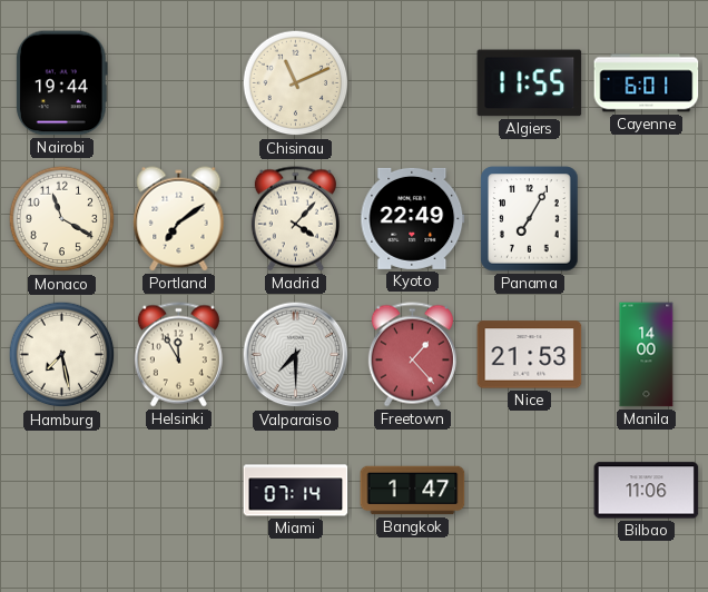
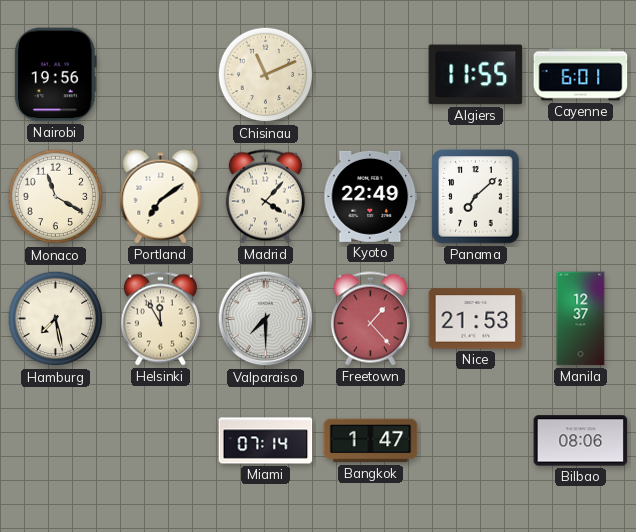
Nairobi: 19:44 -> 19:56 (55, 75)
Panama: 7:05 -> 7:08 (476, 197)
Manila: 14:00 -> 12:37 (581, 319)
Bilbao: 11:06 -> 08:06 (581, 441)
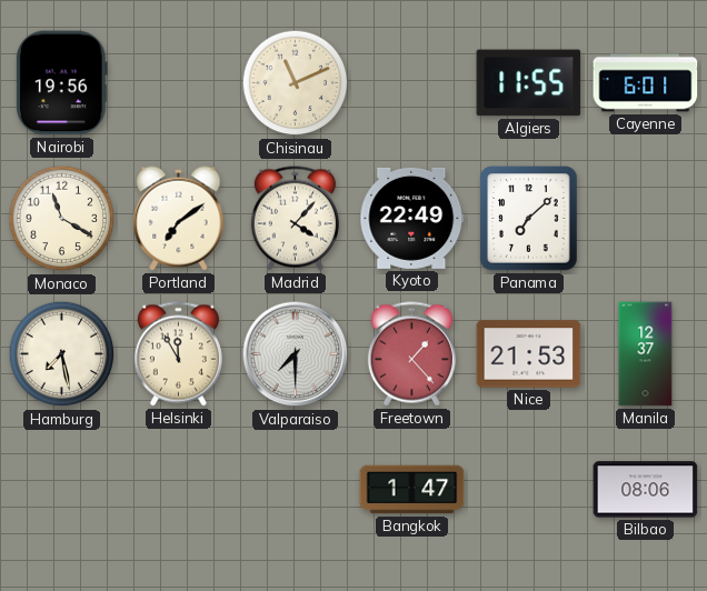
Miami: 07:14 -> none (266, 441)
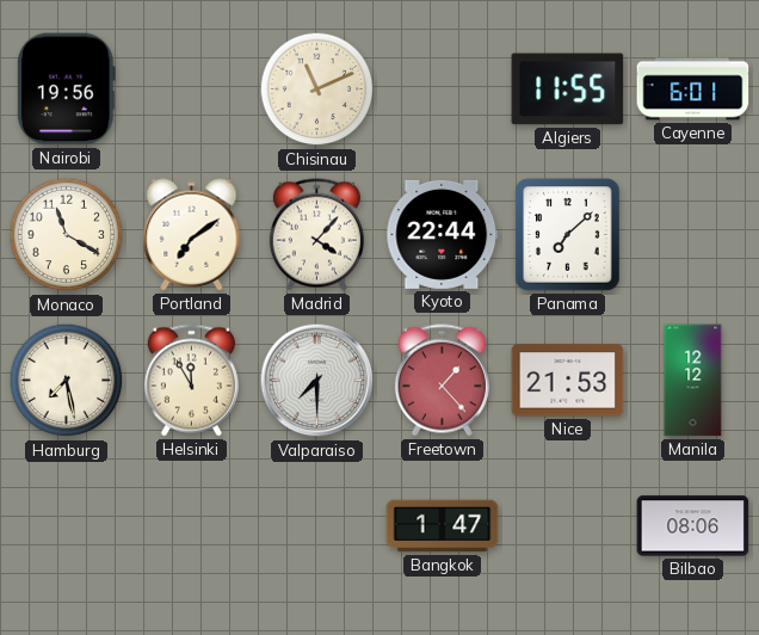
Kyoto: 22:49 -> 22:44 (443, 234)
Manila: 12:37 -> 12:12 (693, 381)
